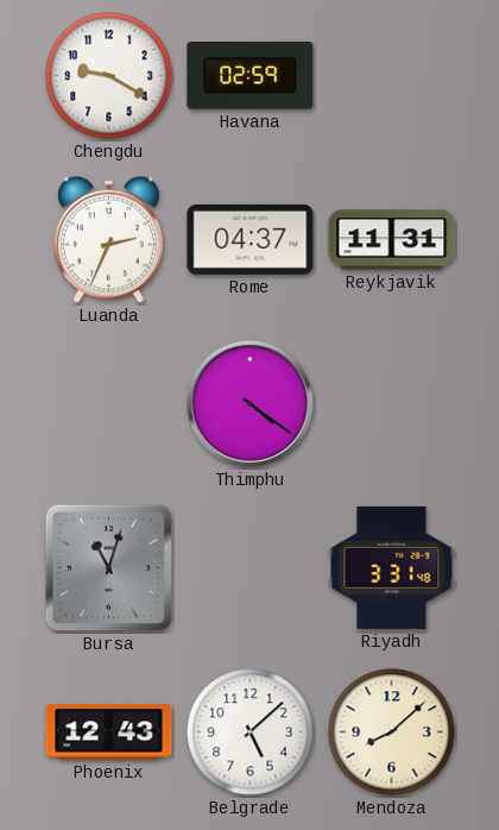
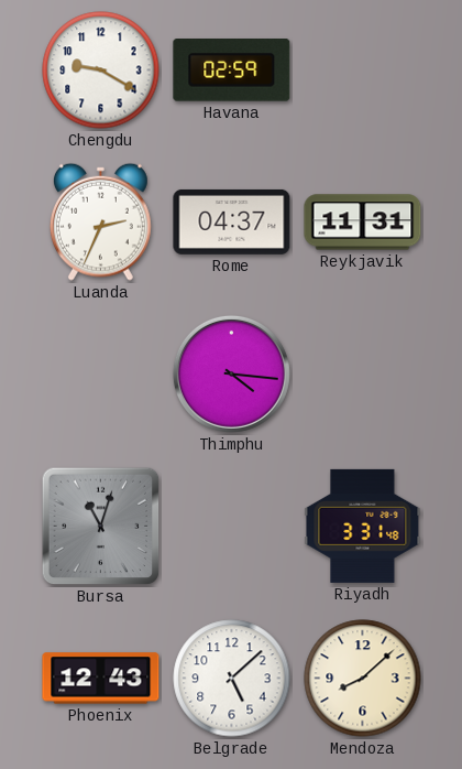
Thimphu: 4:21 -> 4:16 (231, 373)
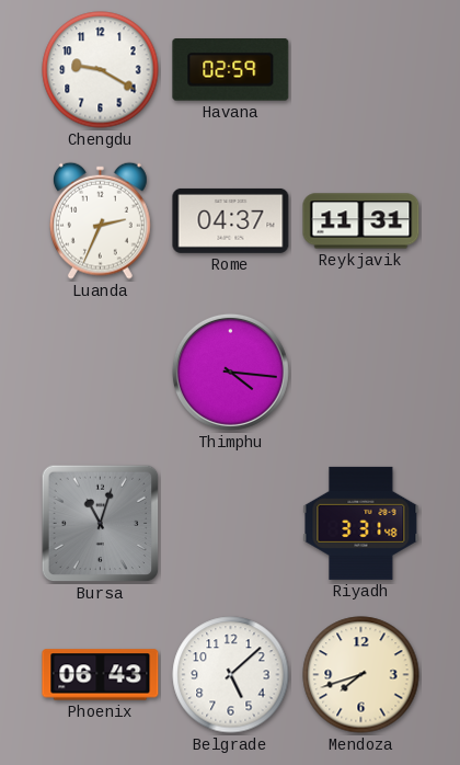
Phoenix: 12:43 -> 06:43 (101, 675)
Mendoza: 8:08 -> 7:42 (361, 675)
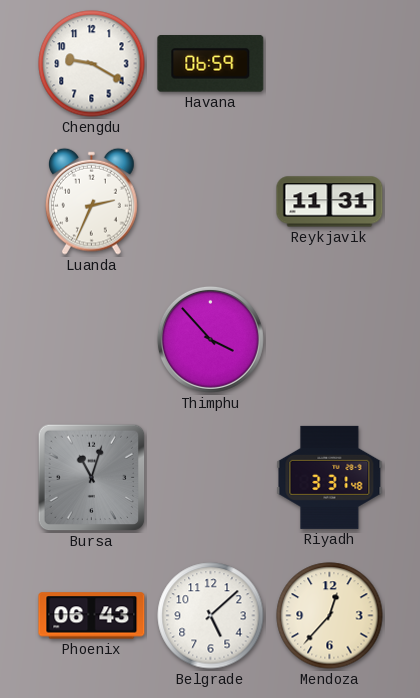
Havana: 02:59 -> 06:59 (211, 64)
Rome: 04:37 -> none (231, 220)
Thimphu: 4:16 -> 3:53 (210, 339)
Mendoza: 7:42 -> 12:37 (330, 616)
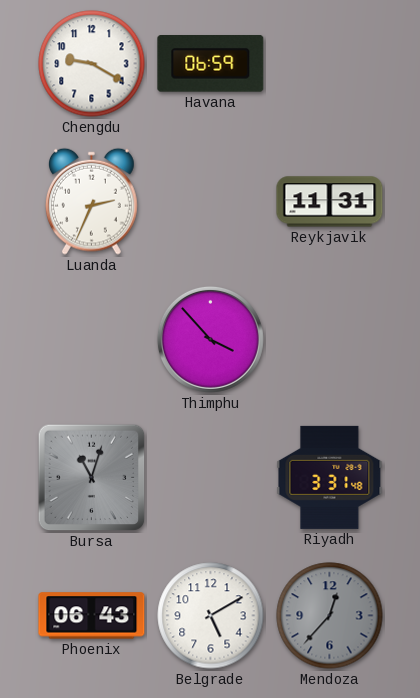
Belgrade: 5:08 -> 5:10 (211, 616)
Mendoza dial: cream -> grey (330, 616)
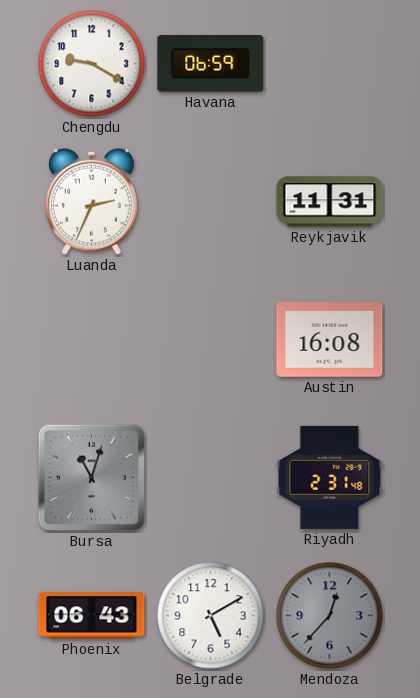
Thimphu: 3:53 -> none (210, 339)
Austin: none -> 16:08 (330, 340)
Riyadh: 3:31 -> 2:31 (330, 477)
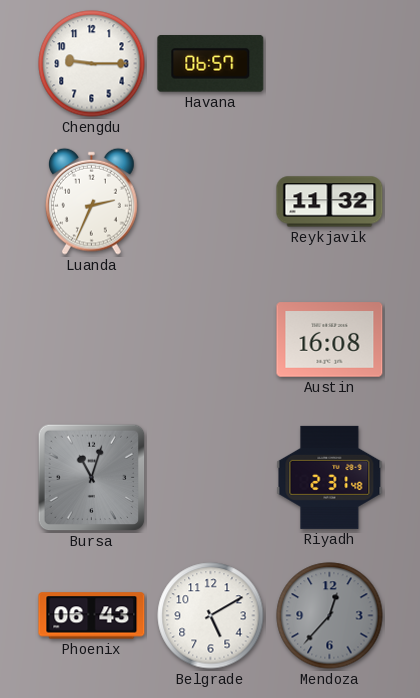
Chengdu: 9:20 -> 9:15 (92, 64)
Havana: 06:59 -> 06:57 (211, 64)
Reykjavik: 11:31 -> 11:32 (330, 202)
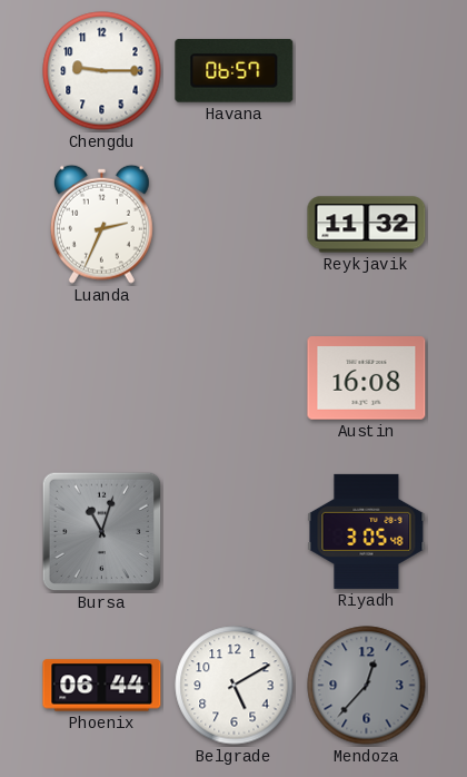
Riyadh: 2:31 -> 3:05 (367, 531)
Phoenix: 06:43 -> 06:44 (102, 686)
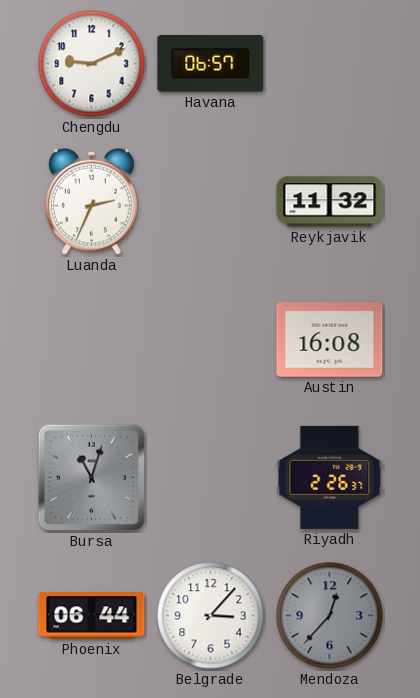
Chengdu: 9:15 -> 9:11 (92, 64)
Riyadh: 3:05 -> 2:26 (330, 477)
Belgrade: 5:10 -> 3:07 (211, 616)
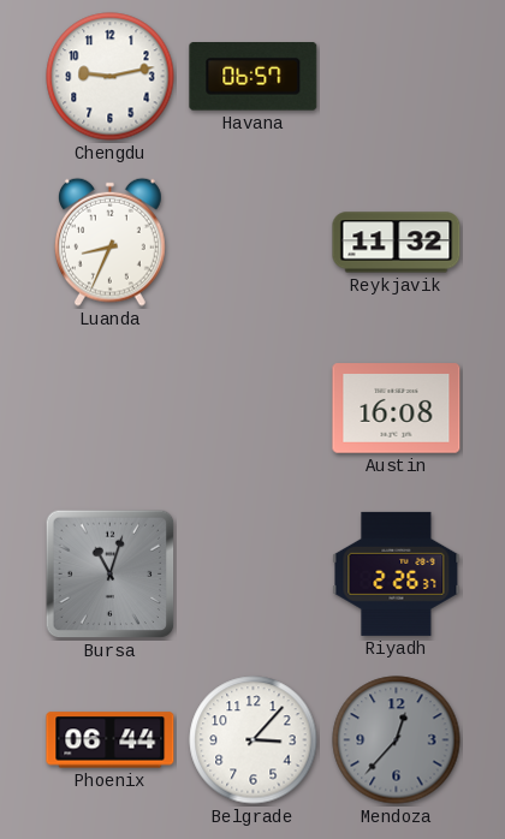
Chengdu: 9:11 -> 9:13 (111, 77)
Luanda: 2:34 -> 8:34 (109, 242)
